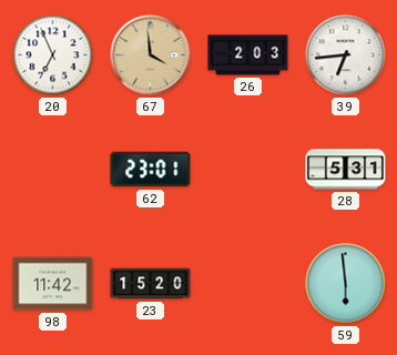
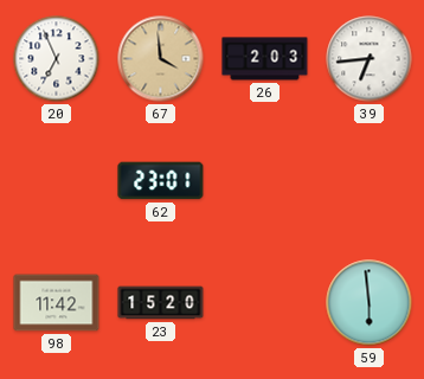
28: 5:31 -> none (346, 170)
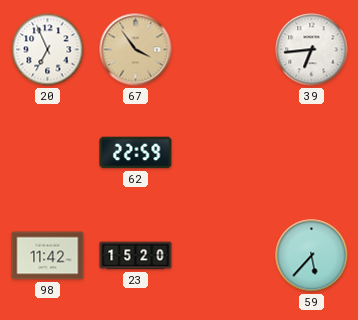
67: 3:59 -> 3:54 (136, 50)
26: 2:03 -> none (265, 59)
62: 23:01 -> 22:59 (136, 153)
59: 5:59 -> 5:37 (312, 256)
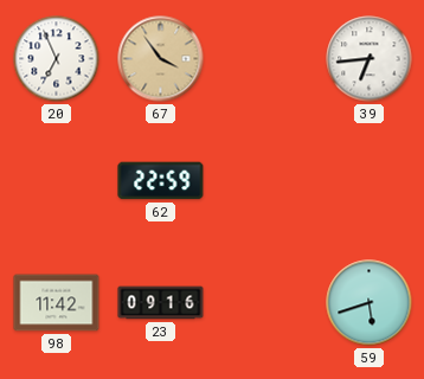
23: 15:20 -> 09:16 (161, 303)
59: 5:37 -> 5:42 (370, 303)
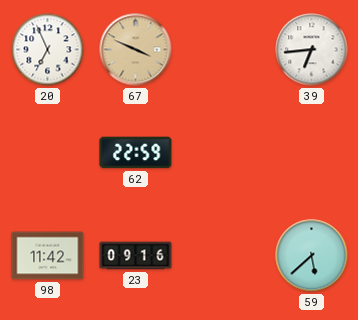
67: 3:54 -> 3:49 (136, 50)
59: 5:42 -> 5:38 (312, 256)
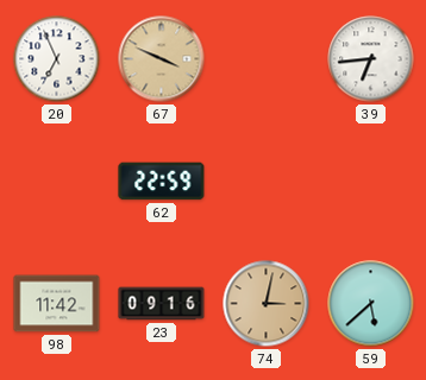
74: none -> 3:02 (267, 304)
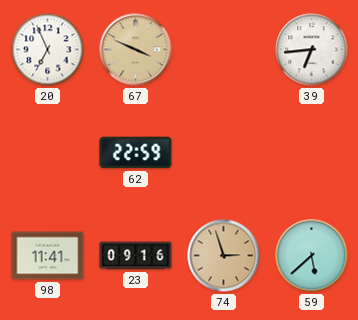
98: 11:42 -> 11:41 (48, 256)
74: 3:02 -> 2:57 (224, 256)
